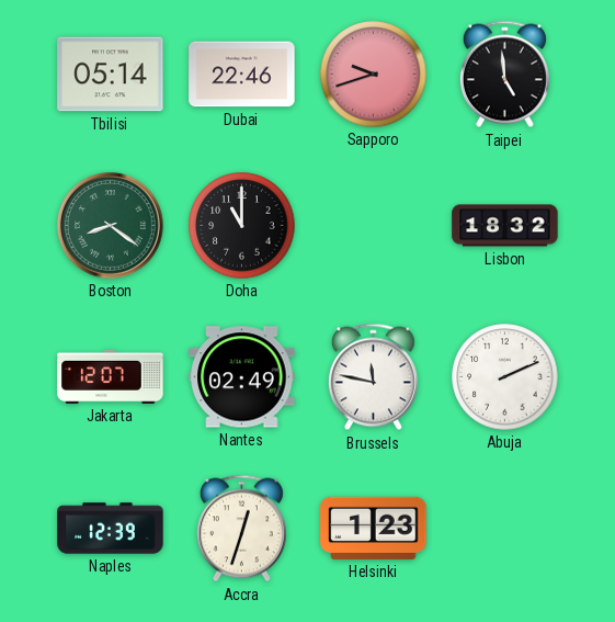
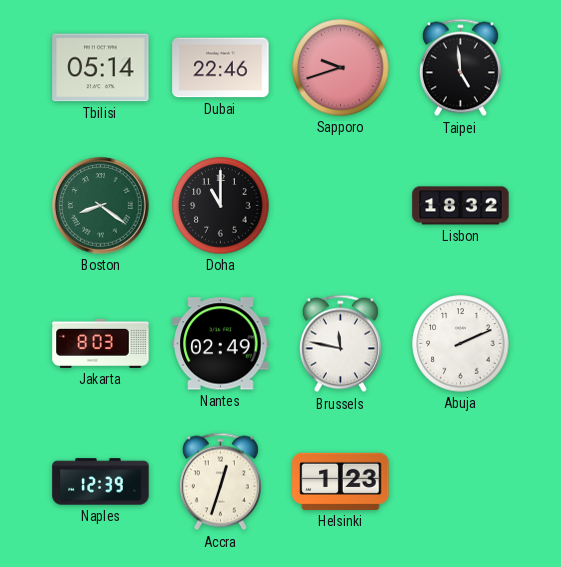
Jakarta: 12:07 -> 8:03 (101, 343)
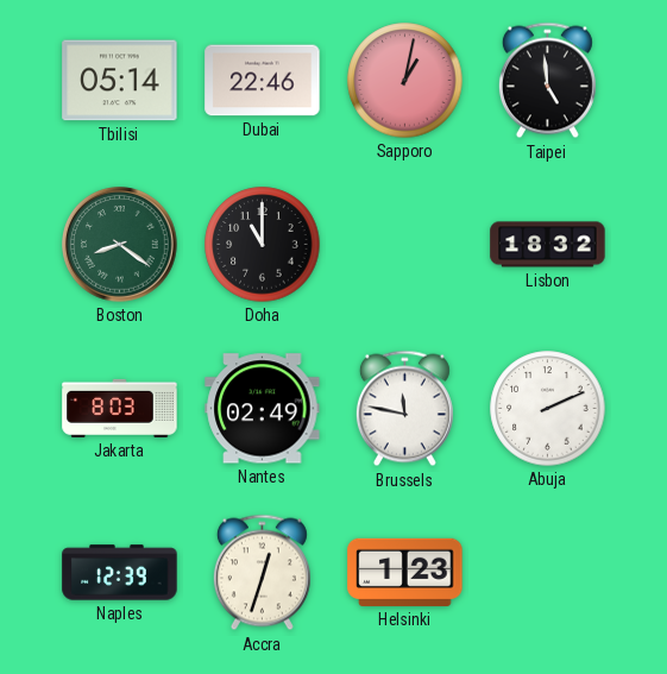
Sapporo: 9:42 -> 1:02 (405, 81)
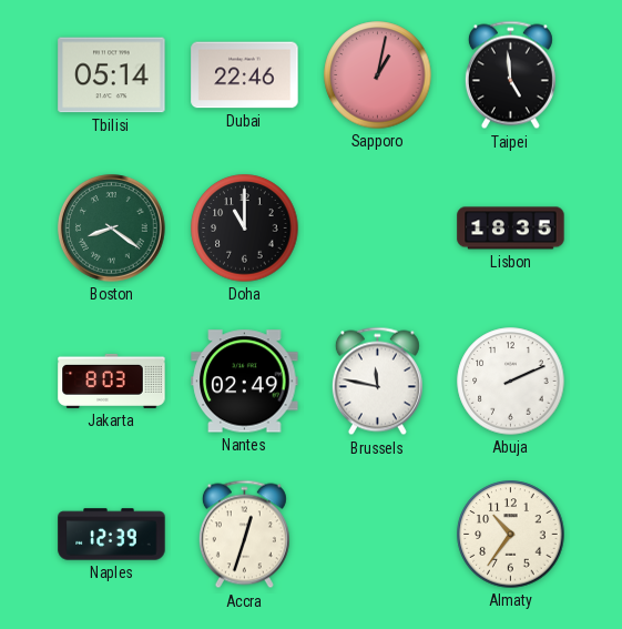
Lisbon: 18:32 -> 18:35 (511, 229)
Helsinki: 1:23 -> none (405, 572)
Almaty: none -> 10:36 (511, 535)
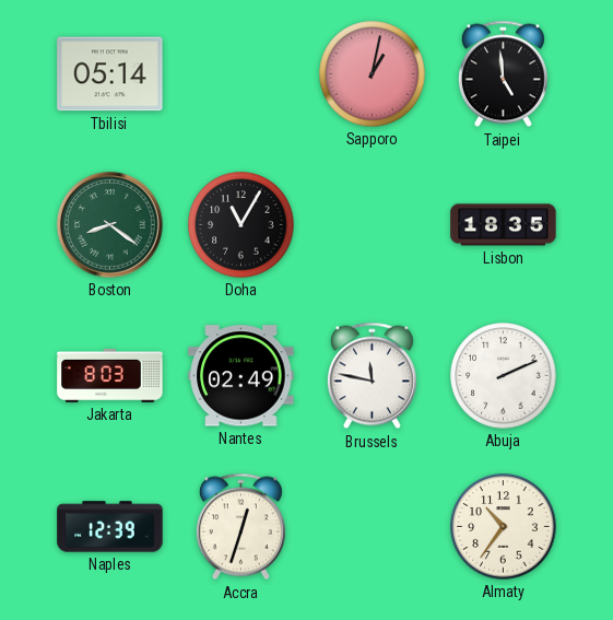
Dubai: 22:46 -> none (245, 75)
Doha: 11:00 -> 11:05 (241, 225)
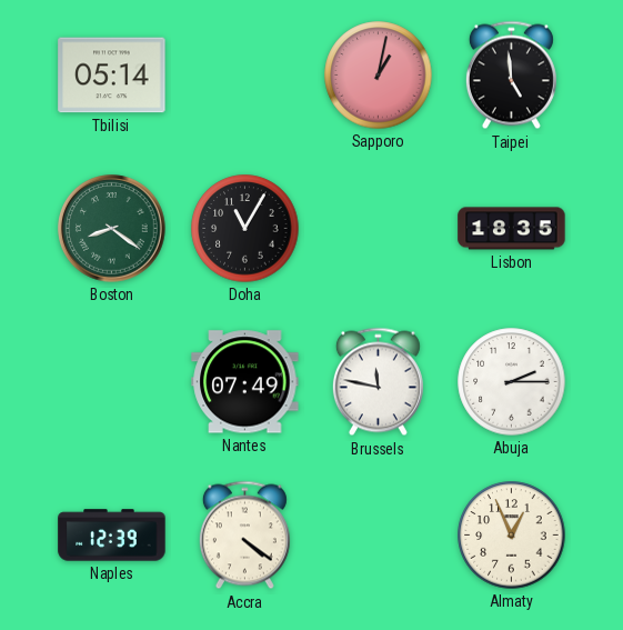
Jakarta: 8:03 -> none (110, 375)
Nantes: 02:49 -> 07:49 (245, 382)
Abuja: 2:11 -> 2:15 (512, 382)
Accra: 12:33 -> 4:21 (244, 536)
Almaty: 10:36 -> 12:56 (512, 536)
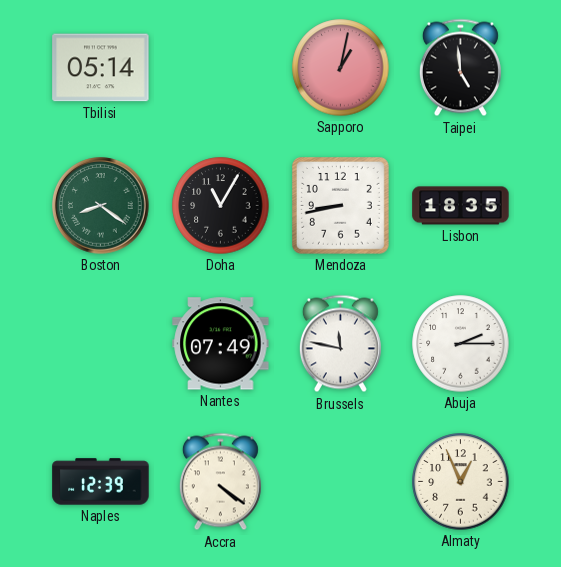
Mendoza: none -> 8:43 (341, 206)
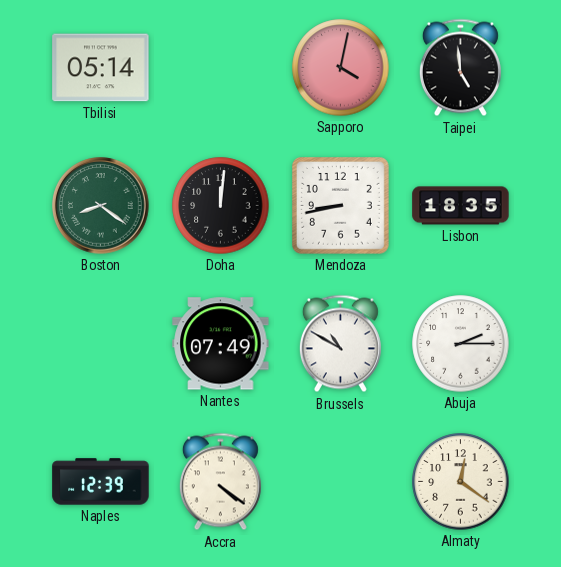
Sapporo: 1:02 -> 4:02 (341, 68)
Doha: 11:05 -> 12:01 (221, 206)
Brussels: 11:47 -> 10:50 (340, 344)
Almaty: 12:56 -> 12:21 (461, 482)
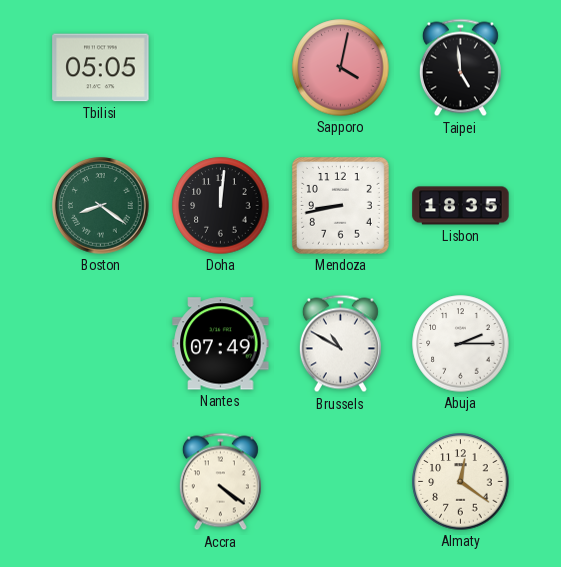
Tbilisi: 05:14 -> 05:05 (101, 68)
Naples: 12:39 -> none (101, 482)
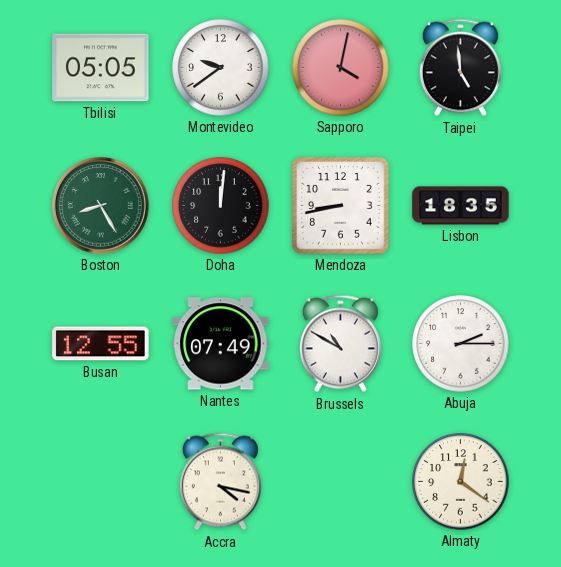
Montevideo: none -> 9:39 (221, 68)
Boston: 8:21 -> 8:25 (101, 206)
Busan: none -> 12:55 (101, 344)
Accra: 4:21 -> 4:17 (220, 482)
